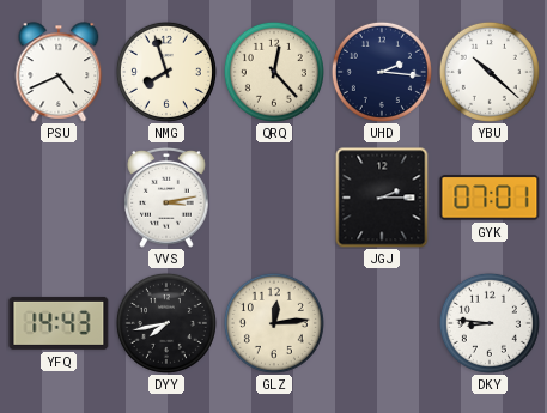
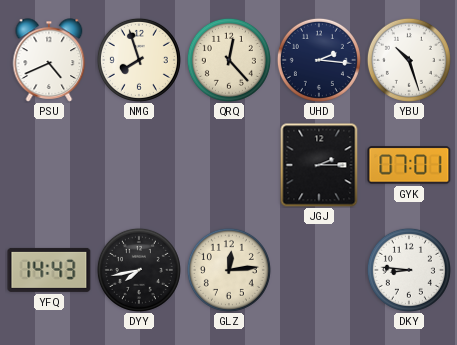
YBU: 10:22 -> 10:27 (409, 60)
VVS: 3:13 -> none (166, 199)
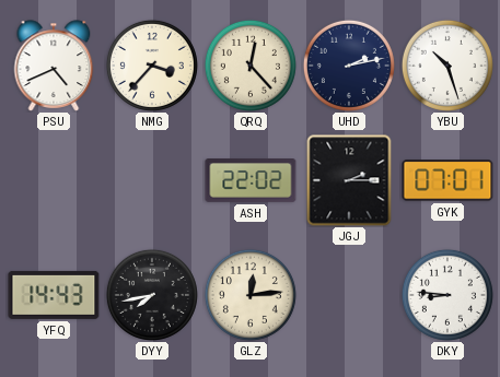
NMG: 7:57 -> 3:37 (152, 66)
UHD: 2:16 -> 2:13 (349, 66)
ASH: none -> 22:02 (251, 181)
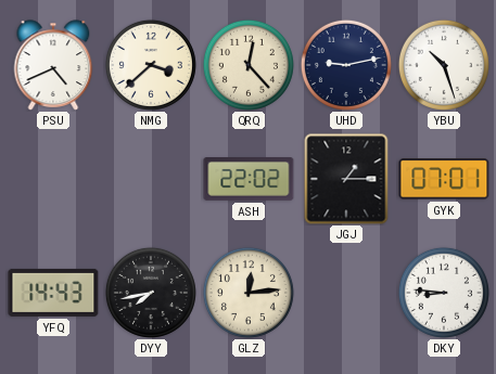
NMG: 3:37 -> 3:38 (151, 65)
UHD: 2:13 -> 9:13 (346, 65)
JGJ: 2:15 -> 1:15 (346, 179)
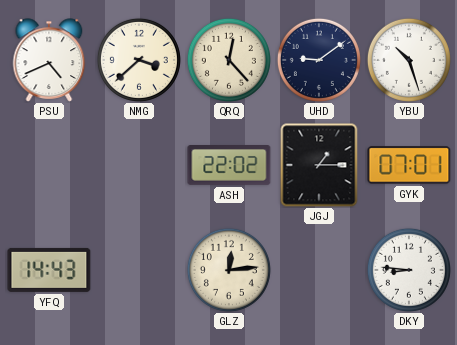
UHD: 9:13 -> 9:09 (319, 60)
DYY: 7:43 -> none (151, 293)
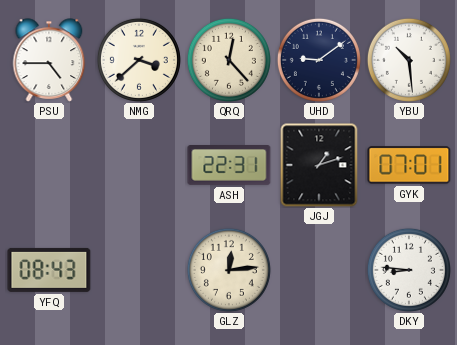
PSU: 4:41 -> 4:45 (49, 60)
YBU: 10:27 -> 10:29 (409, 60)
ASH: 22:02 -> 22:31 (229, 166)
JGJ: 1:15 -> 1:12 (319, 165)
YFQ: 14:43 -> 08:43 (49, 270)
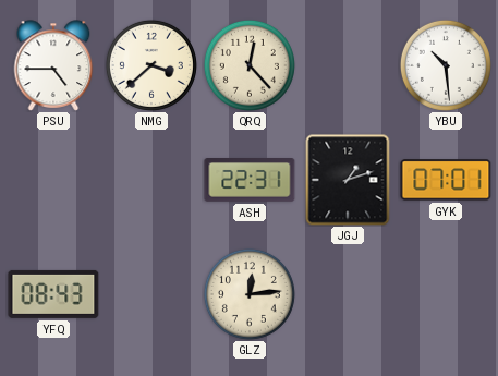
UHD: 9:09 -> none (319, 60)
DKY: 8:46 -> none (409, 270)
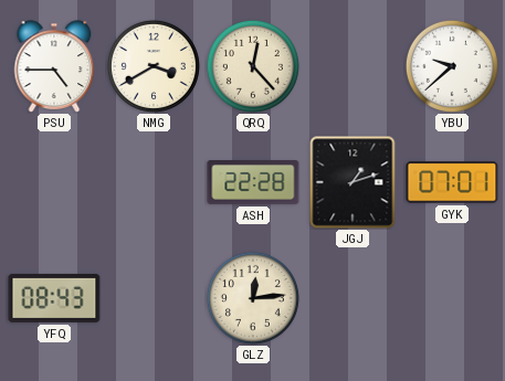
NMG: 3:38 -> 3:40 (154, 66)
YBU: 10:29 -> 9:38 (452, 66)
ASH: 22:31 -> 22:28 (253, 183)
